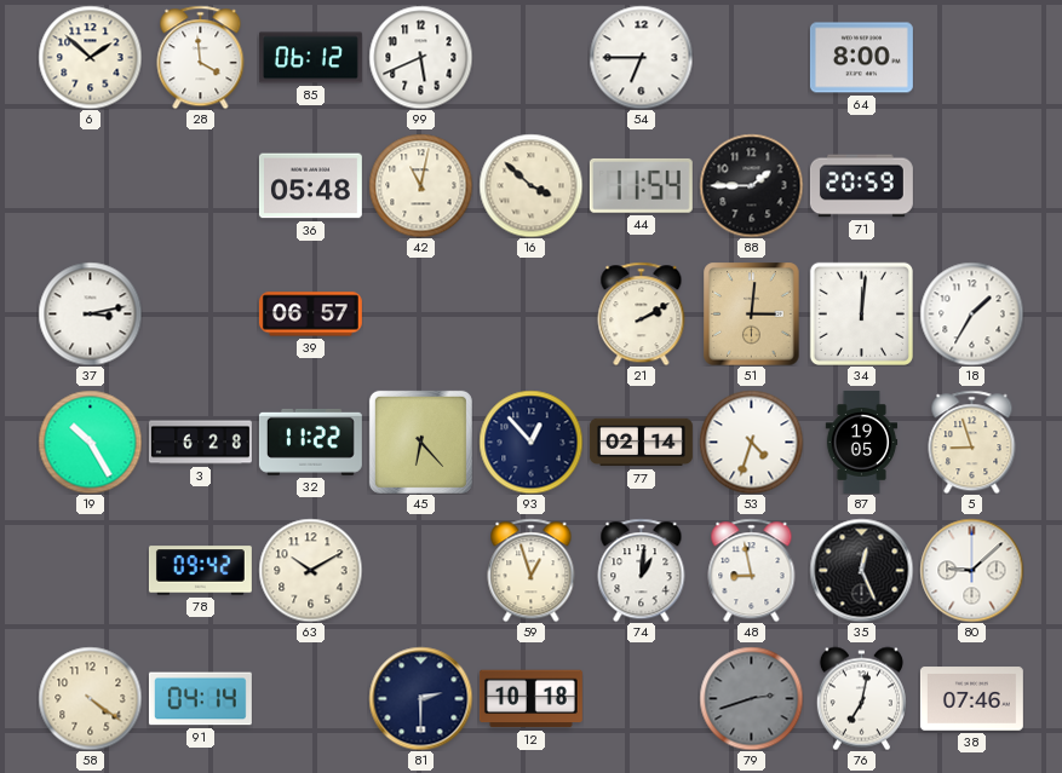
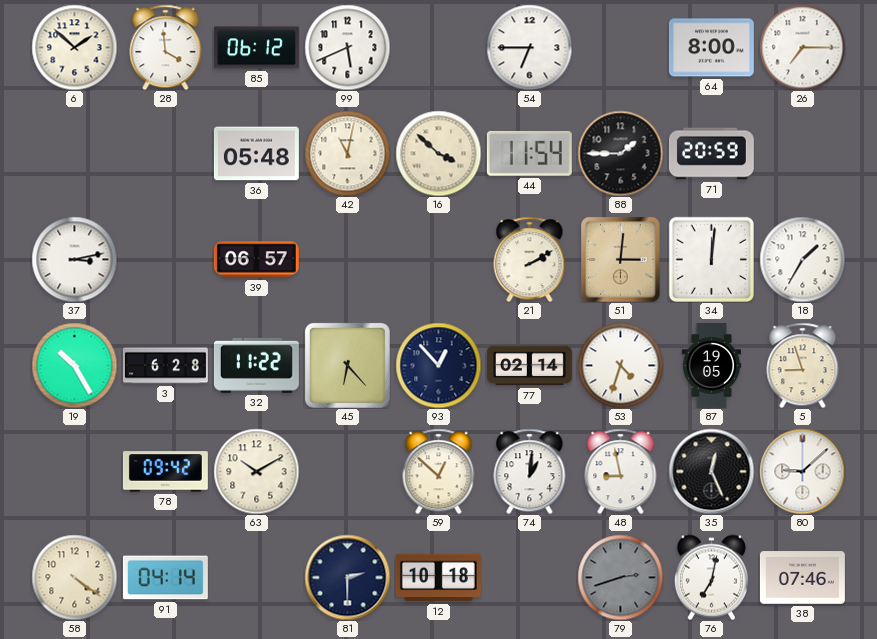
26: none -> 7:15 (802, 47)
59: 12:57 -> 12:52 (439, 471)
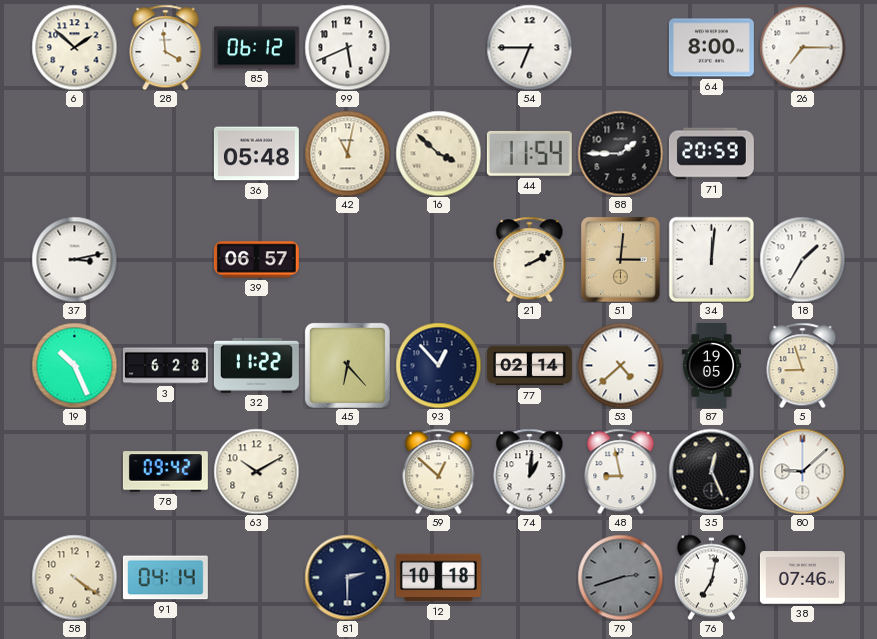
19: 10:25 -> 10:26 (74, 365)
53: 4:33 -> 4:38 (620, 365)
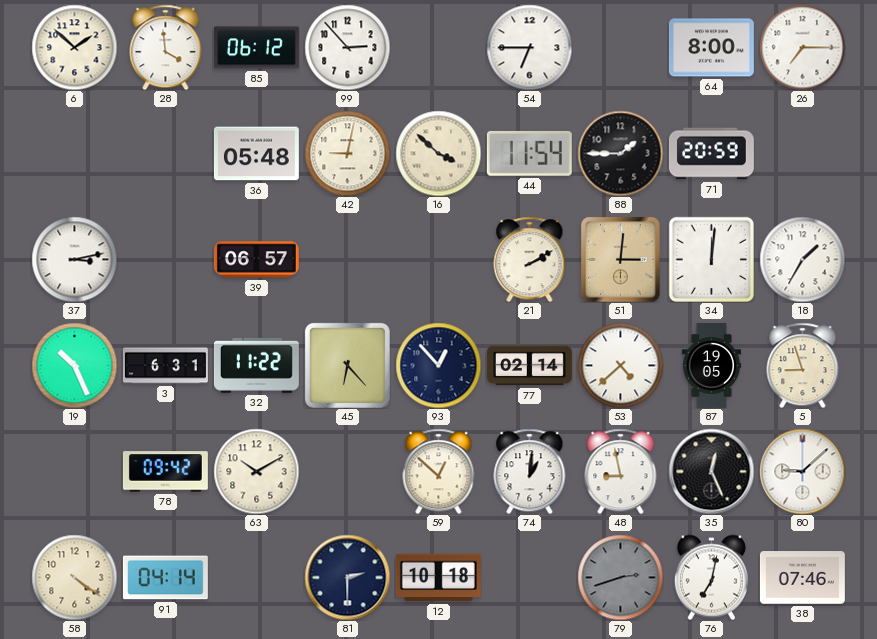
99: 5:41 -> 2:53 (347, 47)
42: 11:02 -> 9:02 (347, 153)
3: 6:28 -> 6:31 (165, 366)
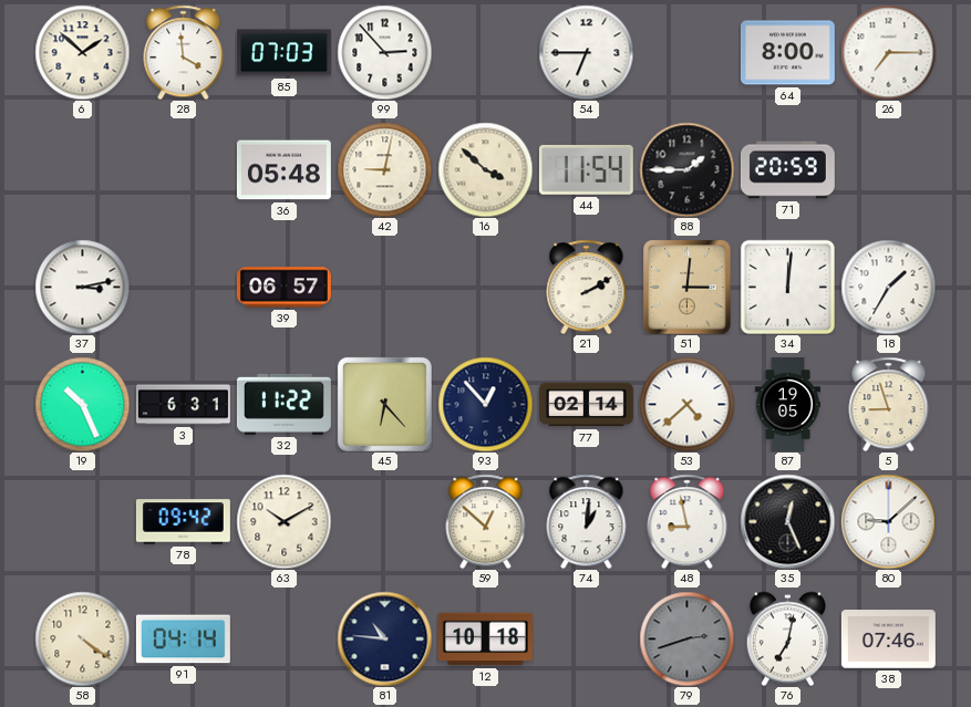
85: 06:12 -> 07:03 (283, 53)
81: 2:30 -> 10:46 (384, 638)
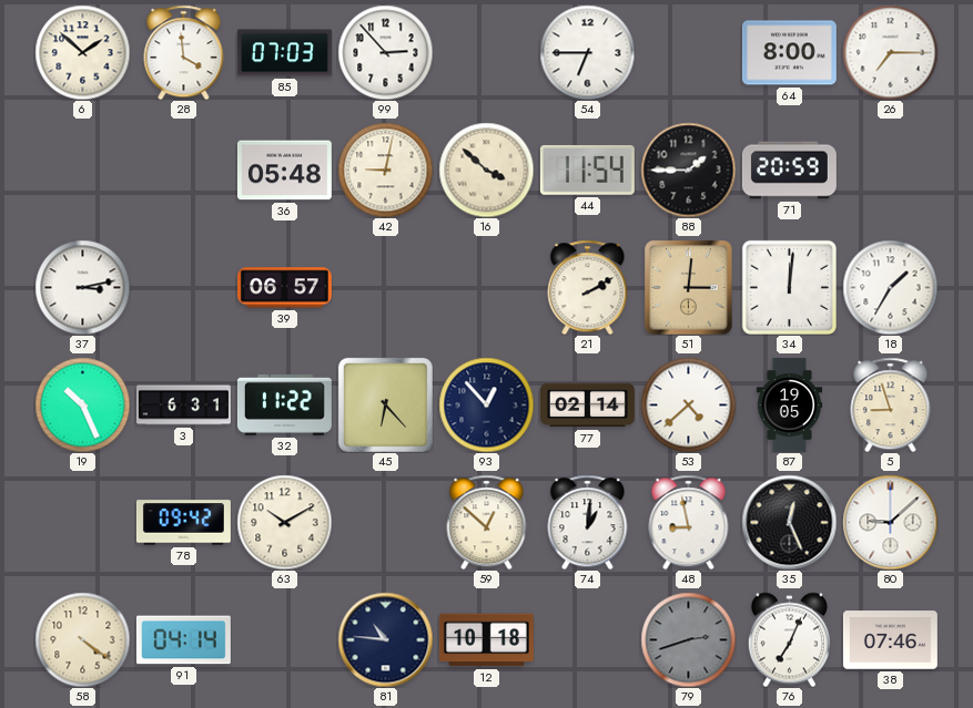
76: 7:02 -> 7:04 (789, 639)
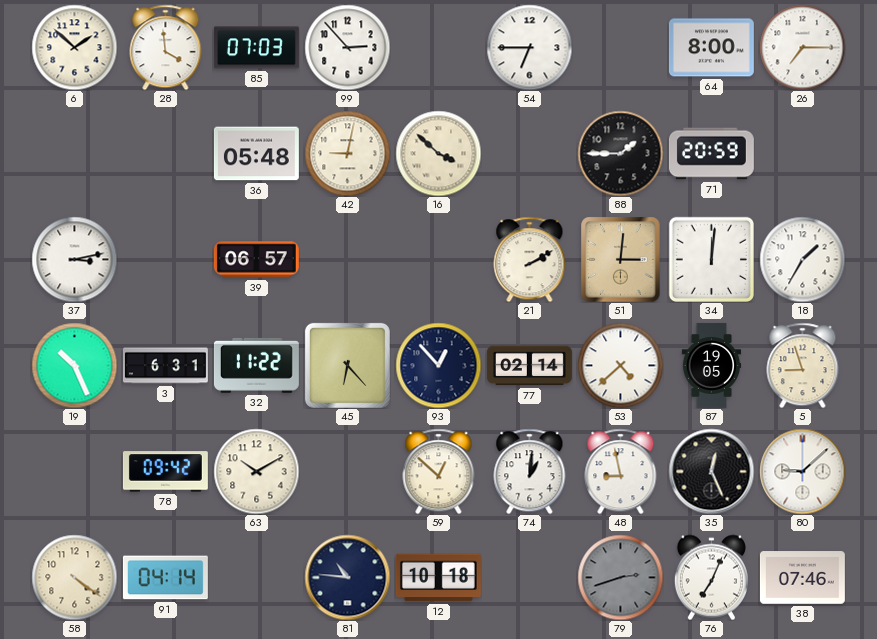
44: 11:54 -> none (587, 170)
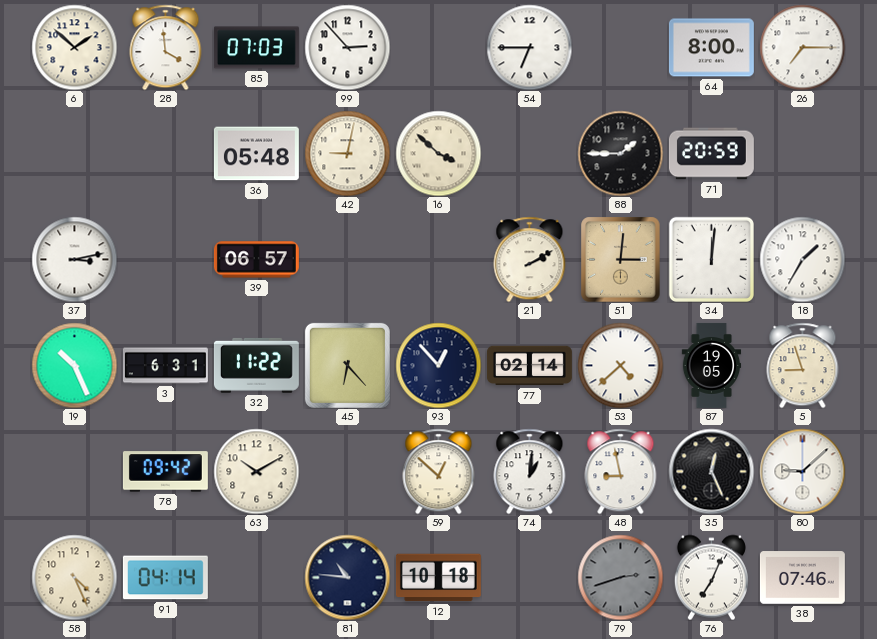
58: 4:21 -> 4:26 (74, 577)
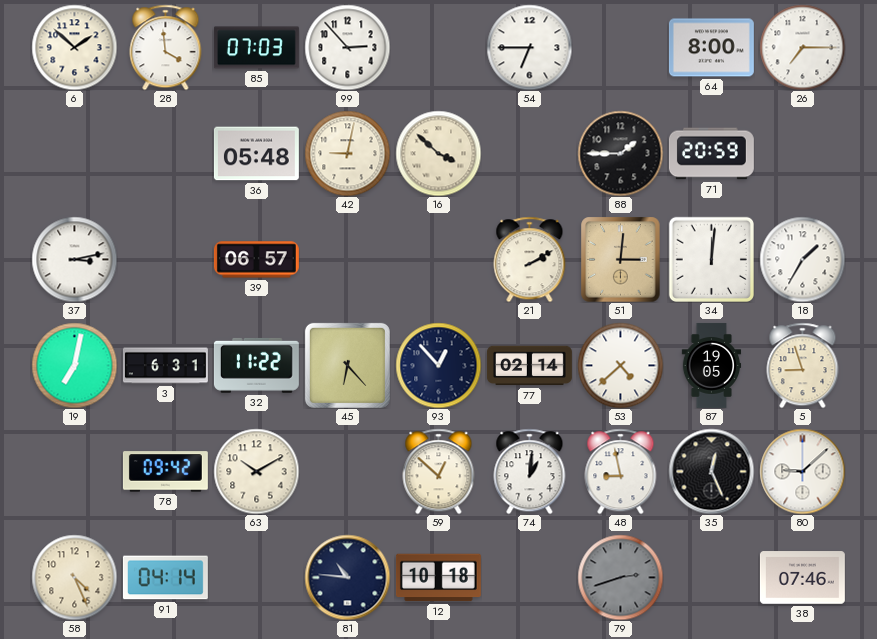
19: 10:26 -> 7:02 (74, 365)
76: 7:04 -> none (711, 577)
